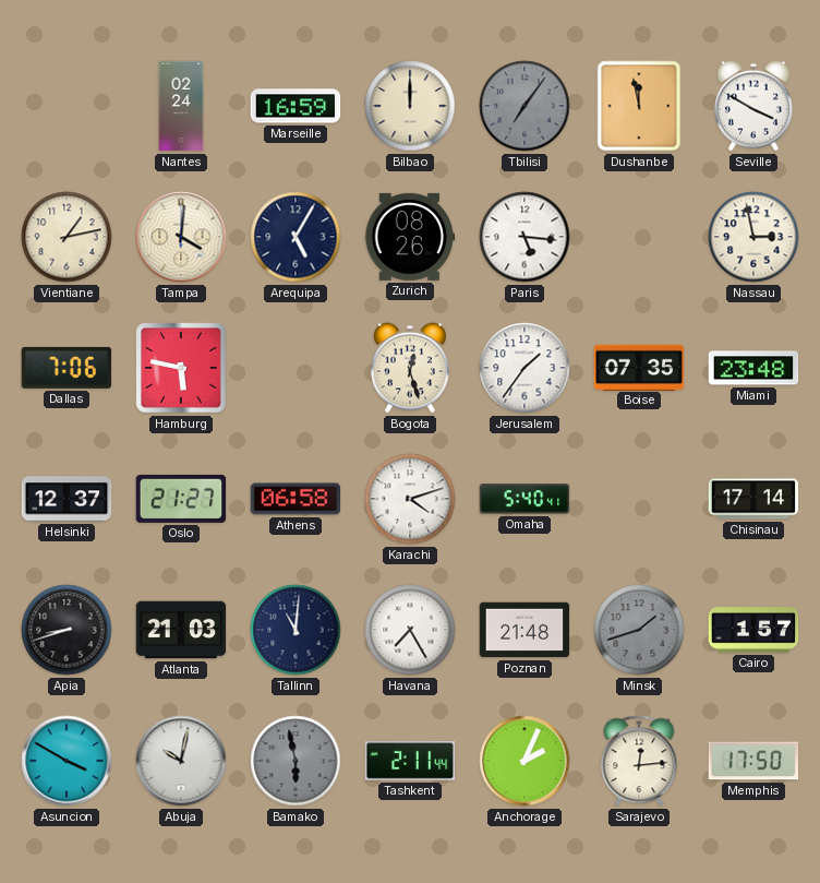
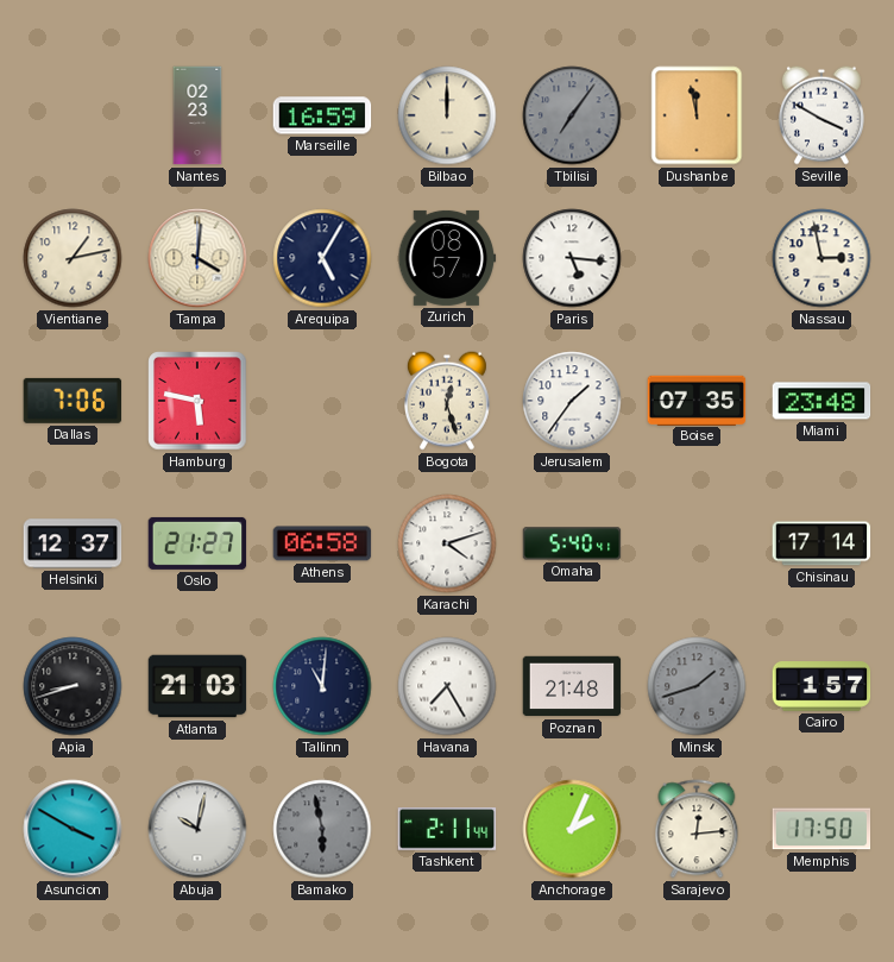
Nantes: 02:24 -> 02:23 (197, 115)
Zurich: 08:26 -> 08:57 (447, 258)
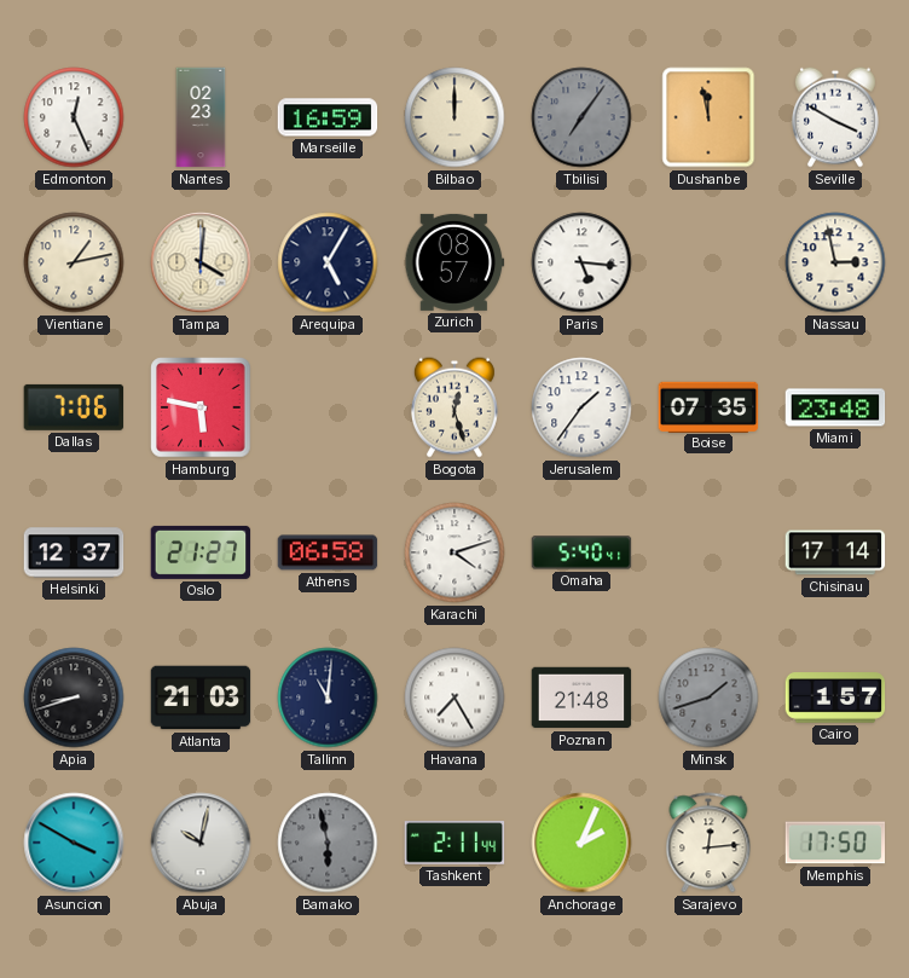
Edmonton: none -> 12:26 (74, 117)
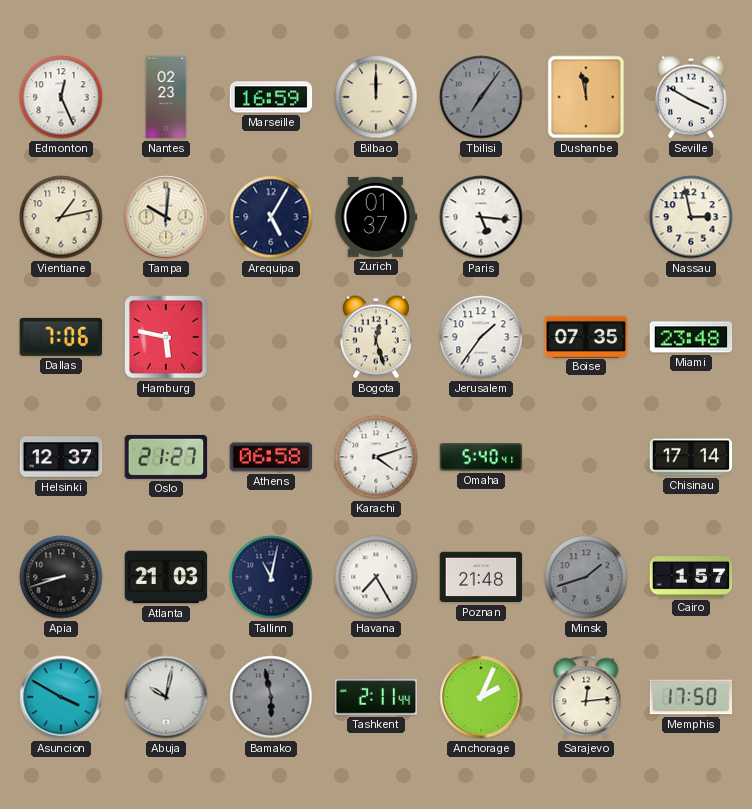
Tampa: 4:01 -> 10:01 (166, 217)
Zurich: 08:57 -> 01:37 (376, 217)
Tallinn: 11:01 -> 11:02 (271, 577)
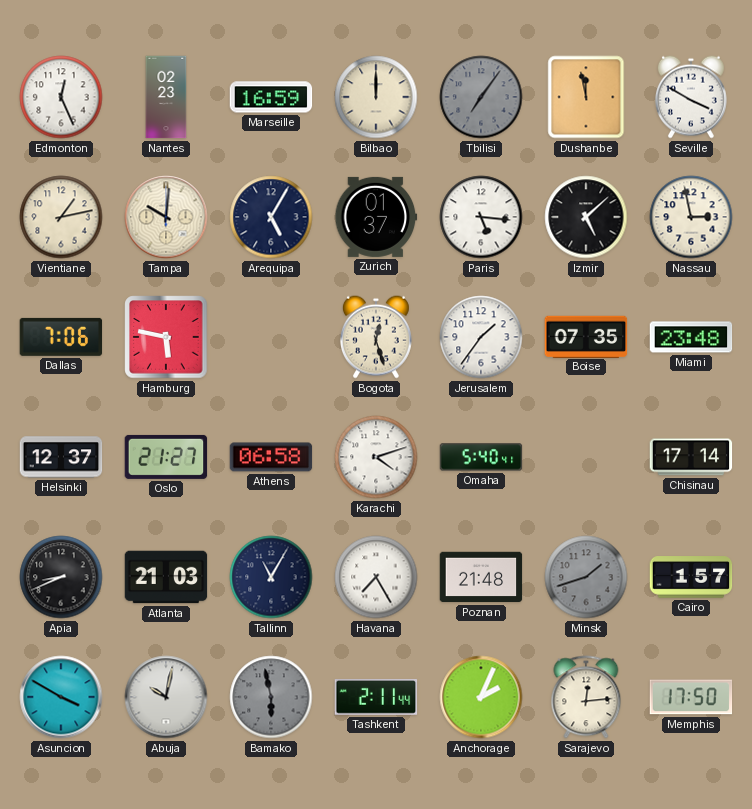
Izmir: none -> 5:08 (586, 217)
Apia: 8:42 -> 8:41 (61, 577)
Tallinn: 11:02 -> 11:05 (271, 577)
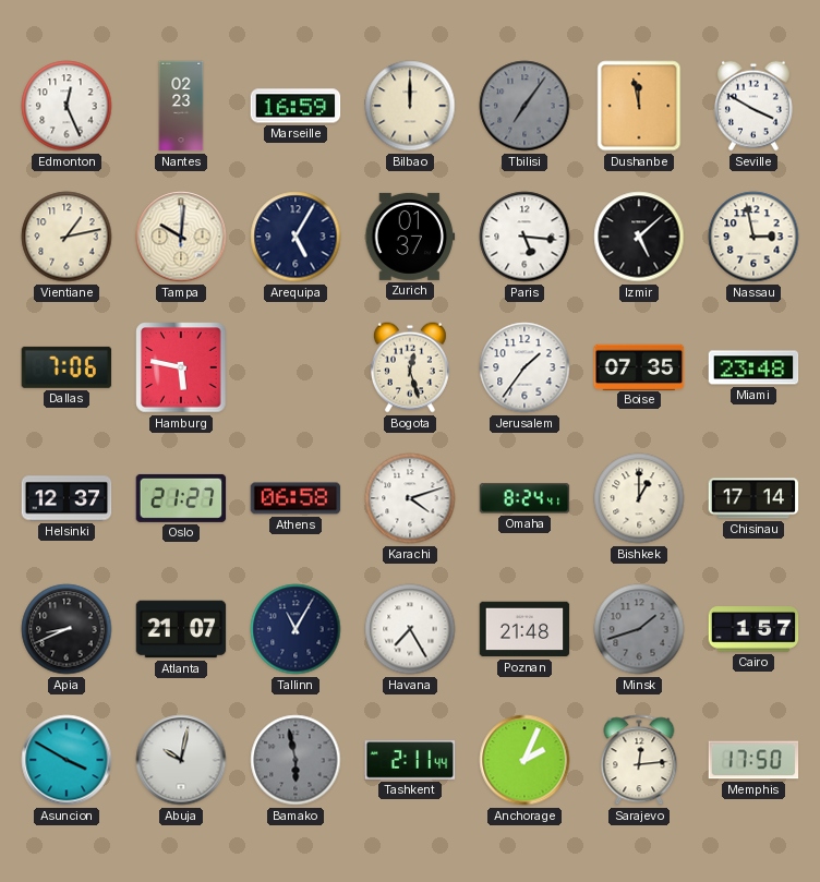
Omaha: 5:40 -> 8:24 (524, 498)
Bishkek: none -> 1:00 (639, 498)
Atlanta: 21:03 -> 21:07 (181, 629)
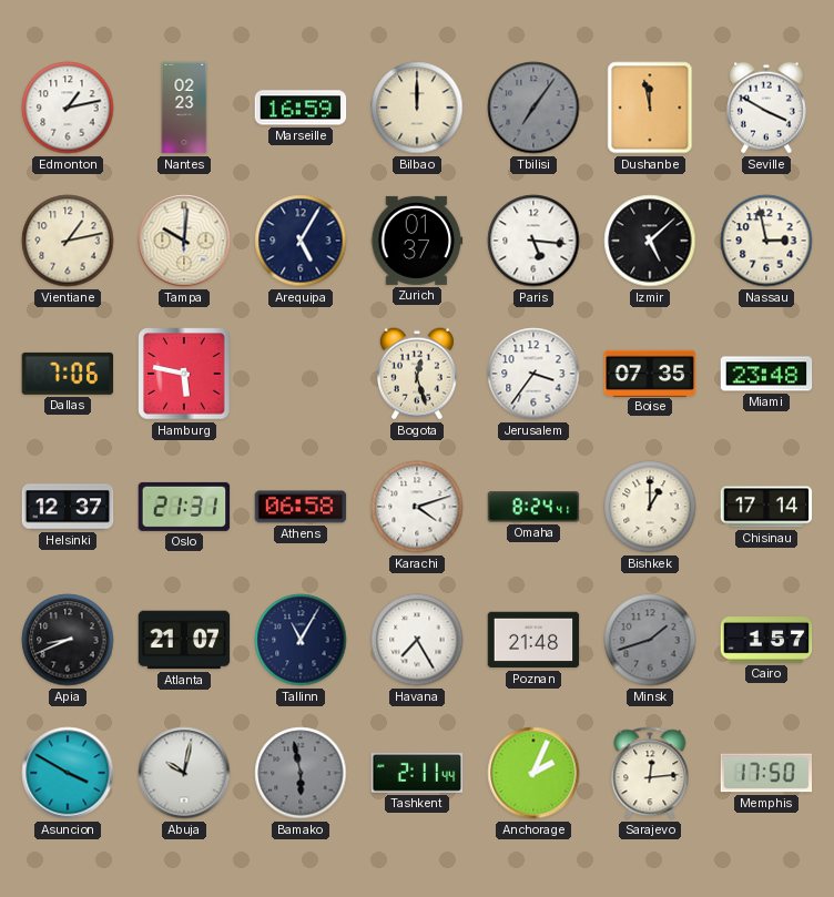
Edmonton: 12:26 -> 1:13 (68, 108)
Jerusalem: 1:36 -> 3:36 (533, 374)
Oslo: 21:27 -> 21:31 (184, 507)
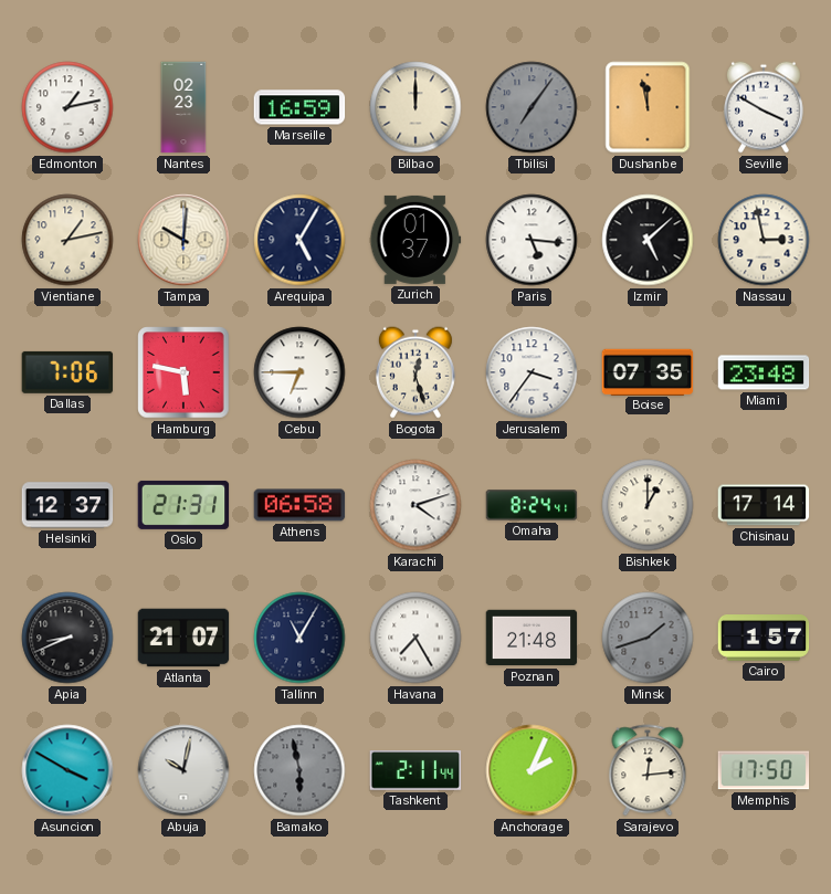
Cebu: none -> 6:45 (299, 372)
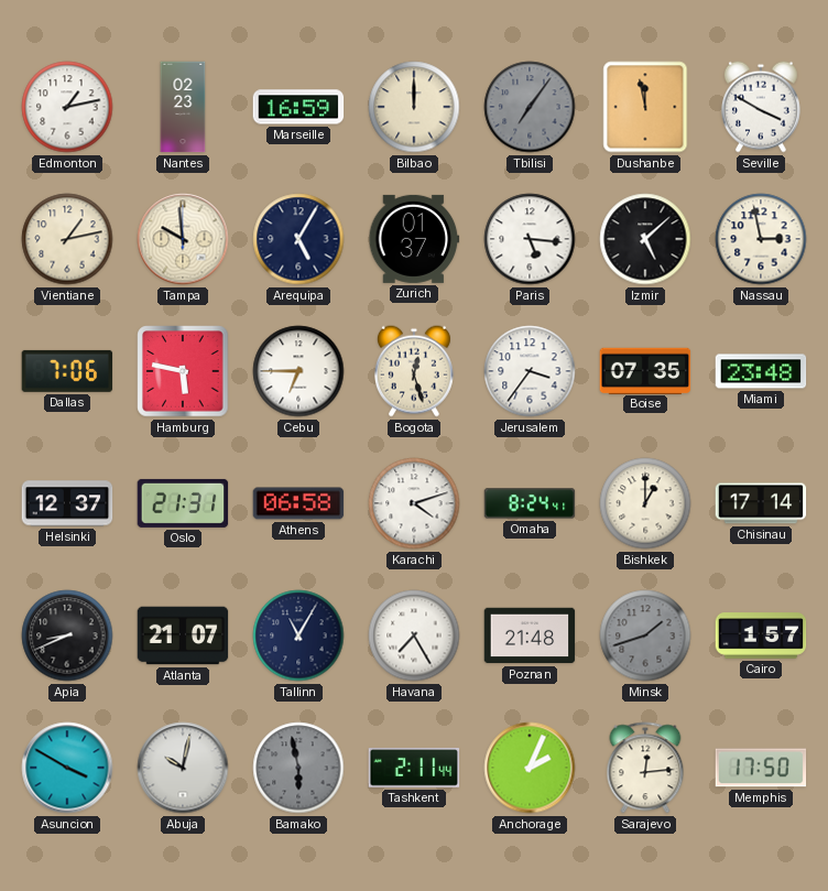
Tampa: 10:01 -> 9:59 (183, 239)
